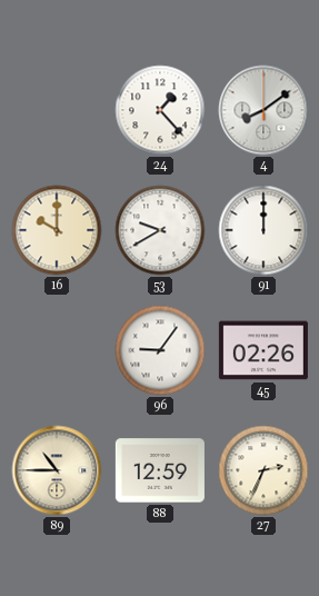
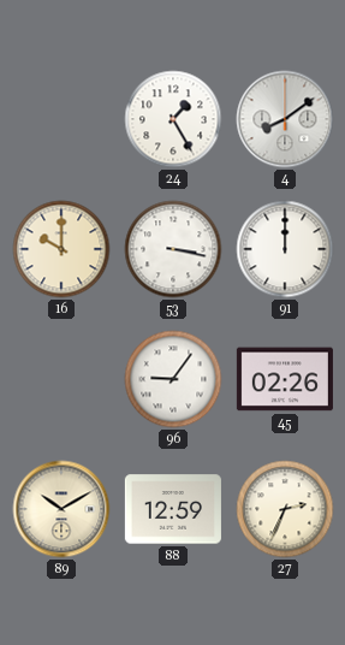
24: 1:23 -> 1:25 (173, 119)
53: 9:40 -> 3:17 (173, 249)
89: 10:45 -> 10:10 (61, 509)
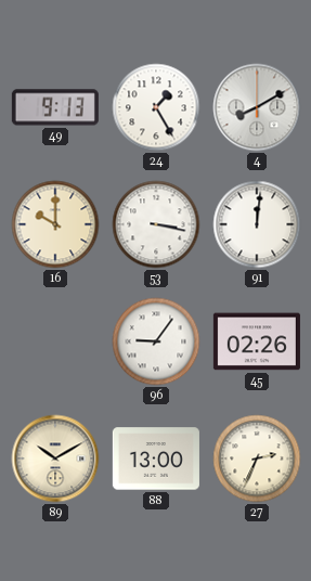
49: none -> 9:13 (55, 107)
4: 8:09 -> 8:10 (257, 107)
91: 12:00 -> 12:01 (257, 224)
88: 12:59 -> 13:00 (156, 459)
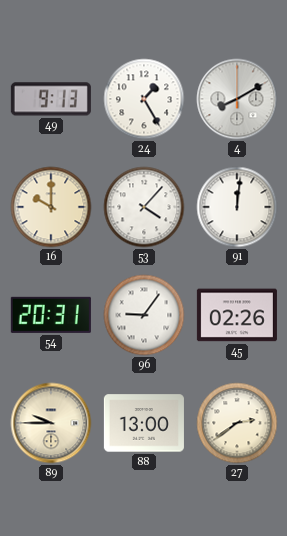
53: 3:17 -> 4:07 (144, 207)
54: none -> 20:31 (51, 315)
89: 10:10 -> 9:45 (51, 423)
27: 2:34 -> 2:39 (237, 423)
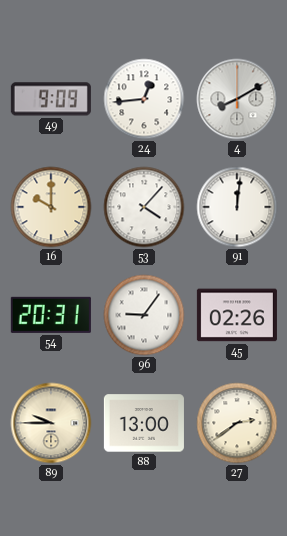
49: 9:13 -> 9:09 (51, 99)
24: 1:25 -> 12:44 (144, 99)
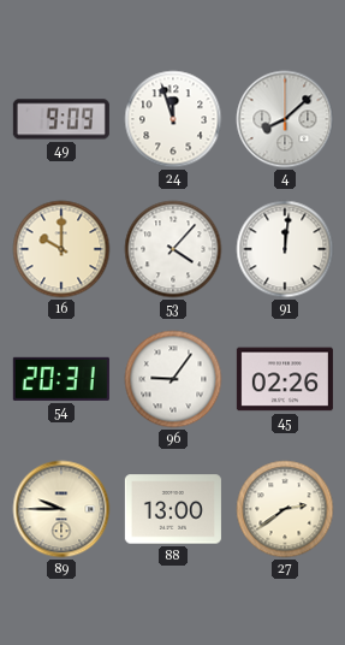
24: 12:44 -> 11:57 (173, 119)
4: 8:10 -> 8:08 (285, 119)
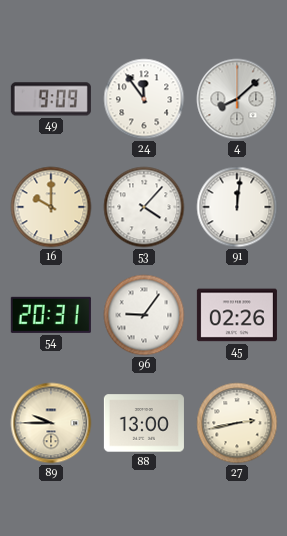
24: 11:57 -> 11:54 (144, 99)
27: 2:39 -> 2:43 (237, 423)
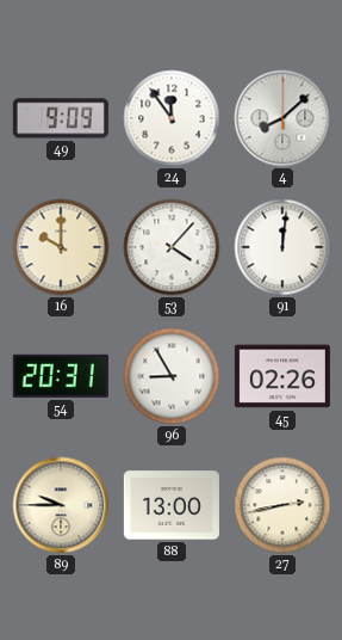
96: 9:06 -> 8:55 (172, 376)
